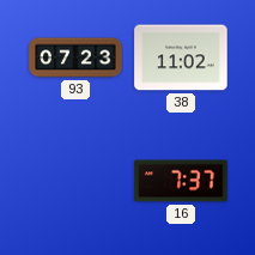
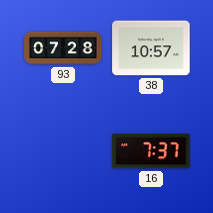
93: 07:23 -> 07:28 (63, 48)
38: 11:02 -> 10:57 (151, 48)
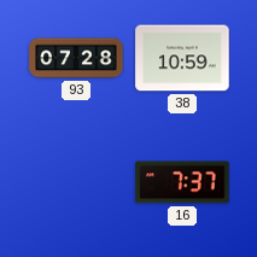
38: 10:57 -> 10:59 (182, 58)
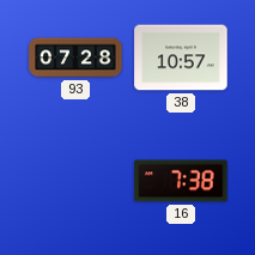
38: 10:59 -> 10:57 (181, 57)
16: 7:37 -> 7:38 (181, 181)
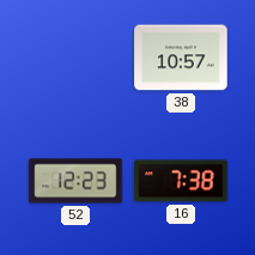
93: 07:28 -> none (75, 57)
52: none -> 12:23 (75, 181)
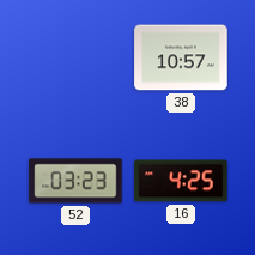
52: 12:23 -> 03:23 (75, 181)
16: 7:38 -> 4:25 (181, 181)
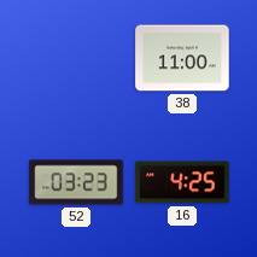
38: 10:57 -> 11:00 (182, 58)
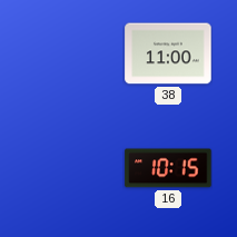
52: 03:23 -> none (76, 182)
16: 4:25 -> 10:15 (168, 168)
